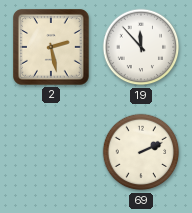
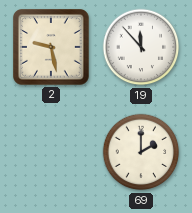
2: 2:28 -> 9:28 (52, 48)
69: 2:11 -> 2:00 (141, 152)
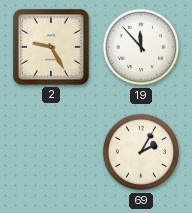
2: 9:28 -> 9:25 (52, 48)
69: 2:00 -> 2:05 (141, 152)
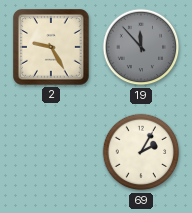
19 dial: white -> grey (141, 47)
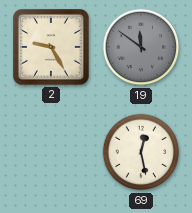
19: 11:53 -> 11:51 (141, 47)
69: 2:05 -> 12:28 (141, 152)
